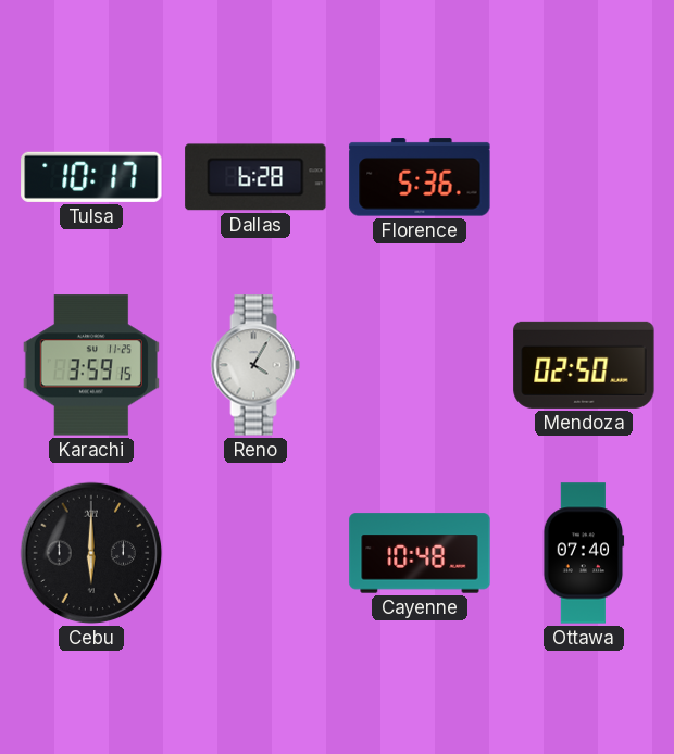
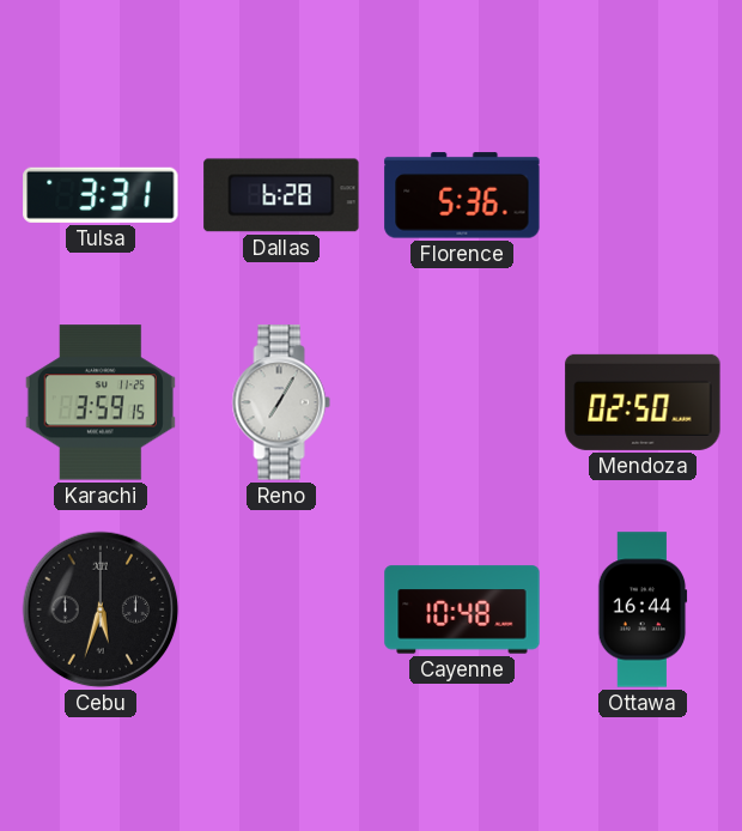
Tulsa: 10:17 -> 3:31 (101, 195)
Reno: 4:05 -> 7:05 (281, 402)
Cebu: 6:00 -> 5:33 (101, 609)
Ottawa: 07:40 -> 16:44 (643, 609)
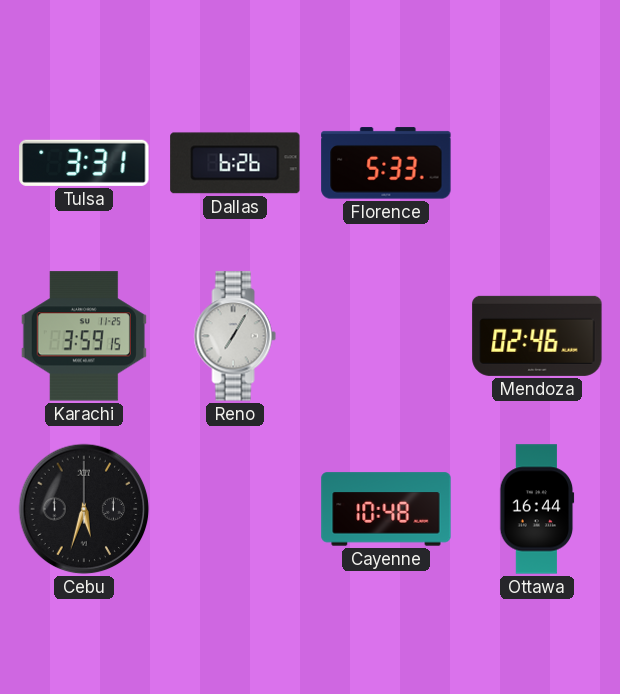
Dallas: 6:28 -> 6:26 (235, 163)
Florence: 5:36 -> 5:33 (386, 163)
Mendoza: 02:50 -> 02:46 (537, 336)
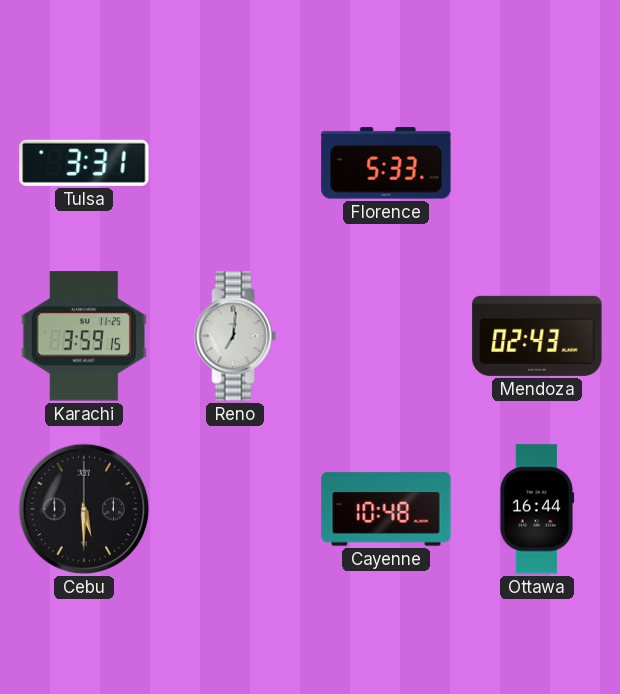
Dallas: 6:26 -> none (235, 163)
Reno: 7:05 -> 7:01 (235, 336)
Mendoza: 02:46 -> 02:43 (537, 336)
Cebu: 5:33 -> 5:30 (84, 509)
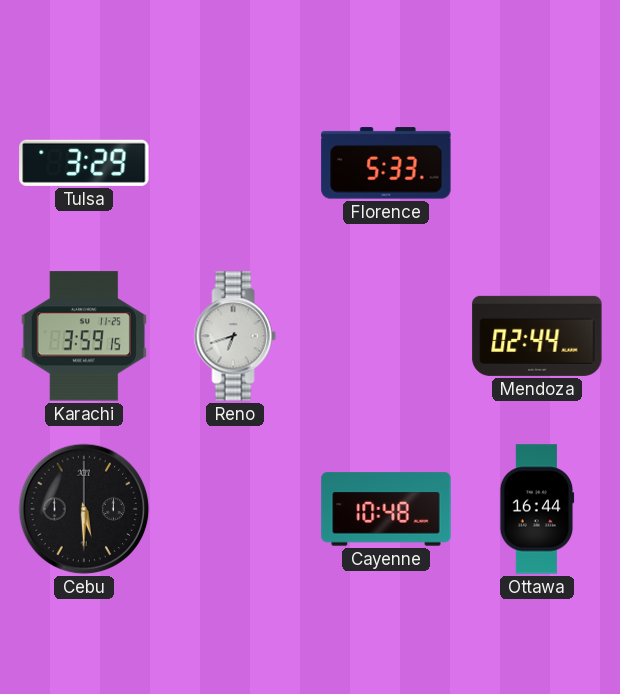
Tulsa: 3:31 -> 3:29 (84, 163)
Reno: 7:01 -> 6:42 (235, 336)
Mendoza: 02:43 -> 02:44 (537, 336)
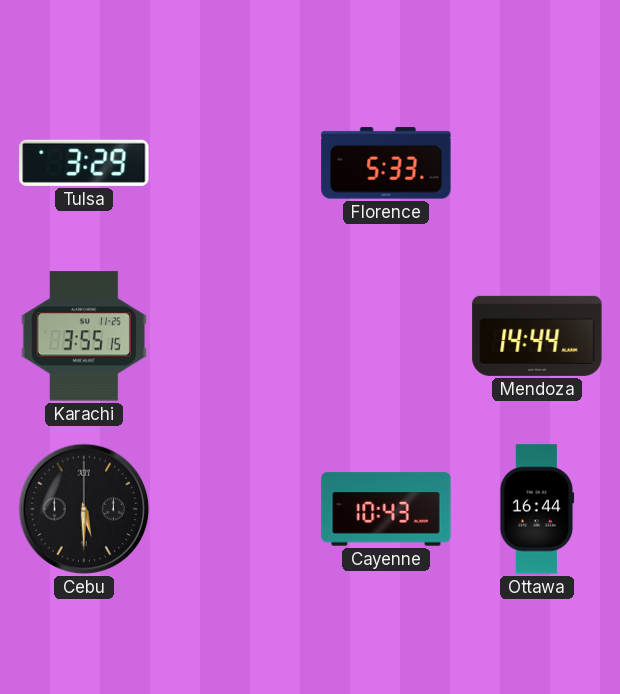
Karachi: 3:59 -> 3:55 (84, 336)
Reno: 6:42 -> none (235, 336)
Mendoza: 02:44 -> 14:44 (537, 336)
Cayenne: 10:48 -> 10:43 (386, 509)
